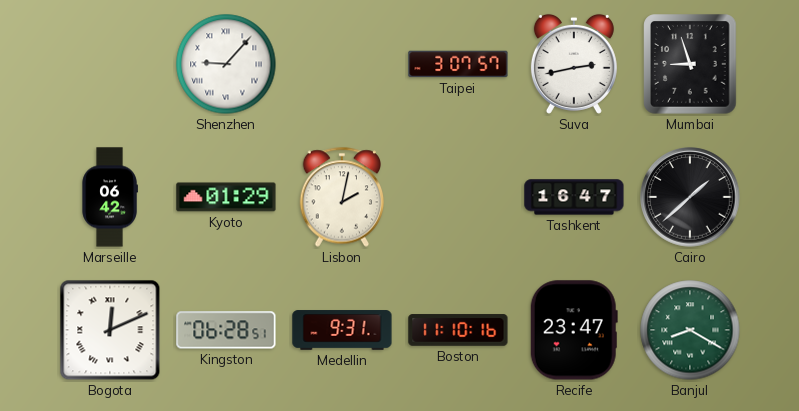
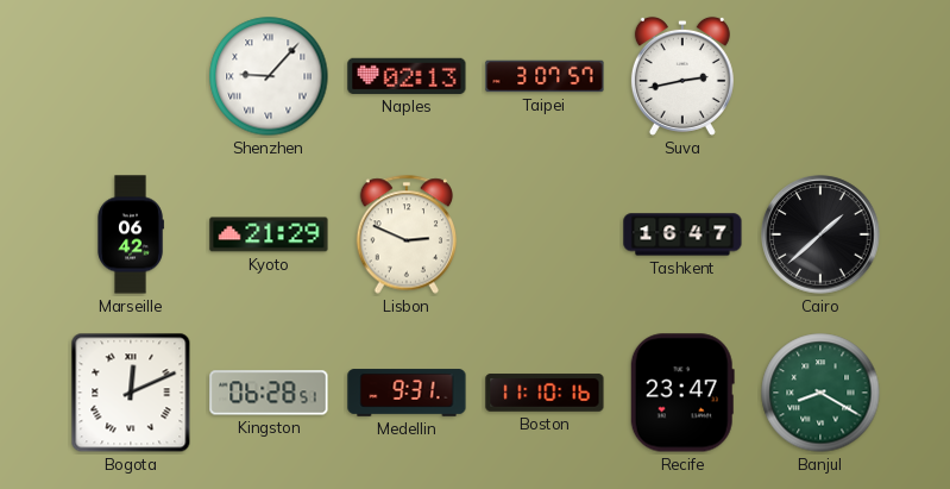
Naples: none -> 02:13 (407, 76)
Mumbai: 8:57 -> none (690, 64)
Kyoto: 01:29 -> 21:29 (269, 234)
Lisbon: 2:02 -> 2:49 (407, 234)
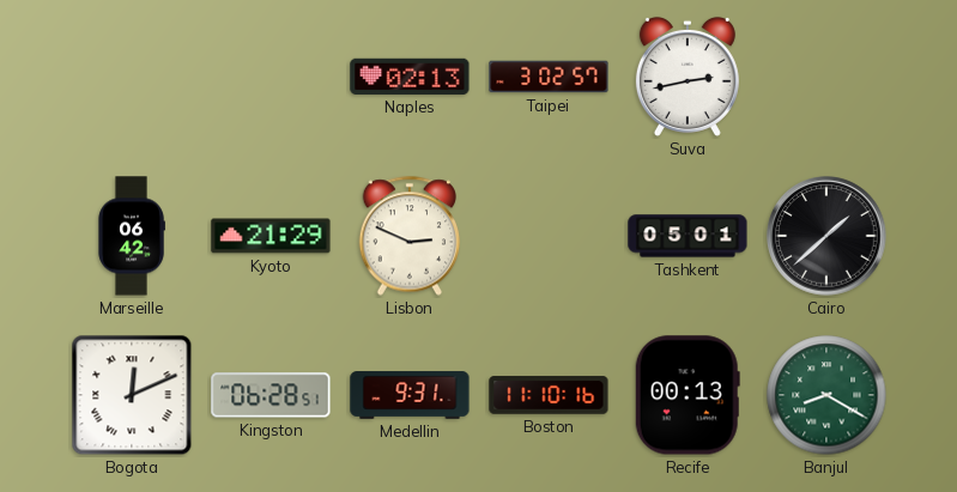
Shenzhen: 9:07 -> none (269, 76)
Taipei: 3:07 -> 3:02 (549, 77)
Tashkent: 16:47 -> 05:01 (688, 236)
Recife: 23:47 -> 00:13 (688, 395)
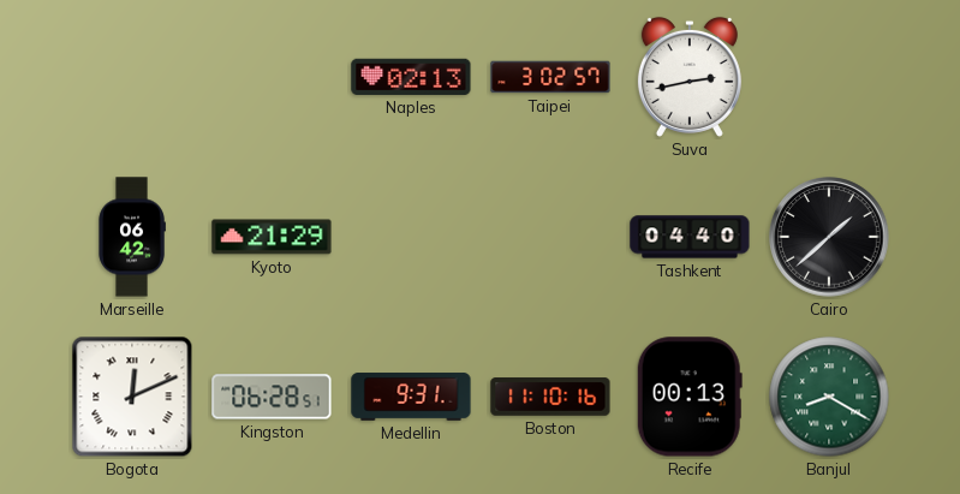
Lisbon: 2:49 -> none (410, 236)
Tashkent: 05:01 -> 04:40 (690, 237)
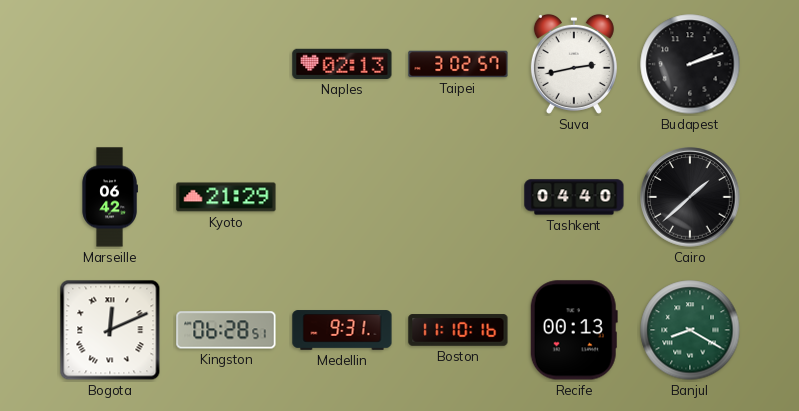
Budapest: none -> 2:12 (690, 64)
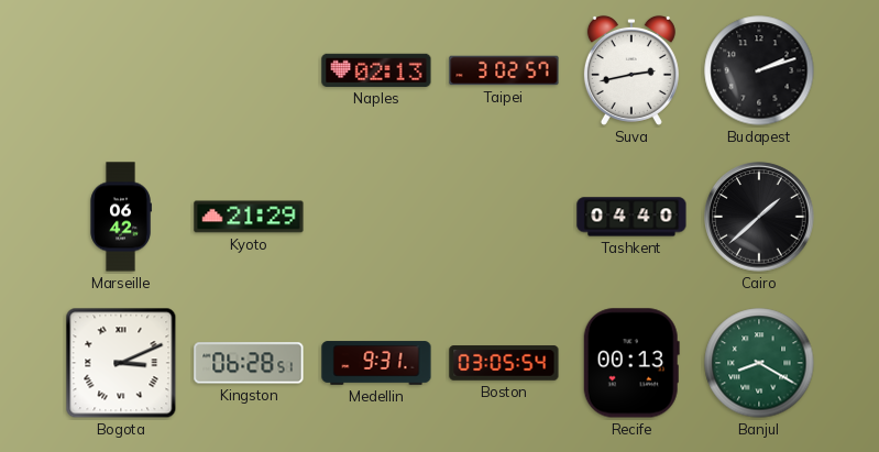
Bogota: 12:11 -> 3:11 (121, 363)
Boston: 11:10 -> 03:05 (504, 363)
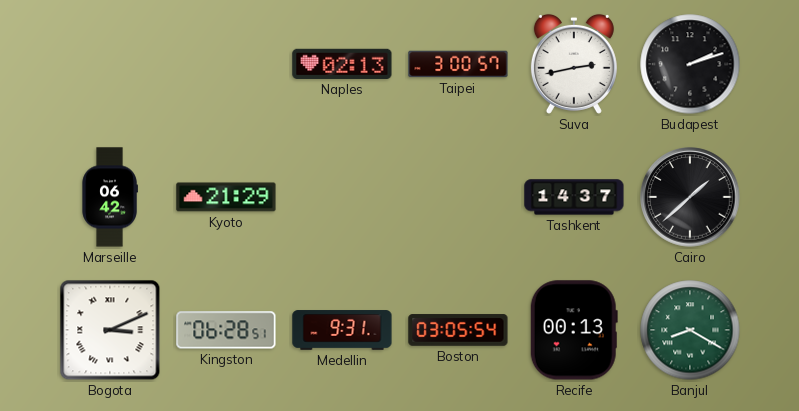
Taipei: 3:02 -> 3:00 (458, 64)
Tashkent: 04:40 -> 14:37 (574, 197)
